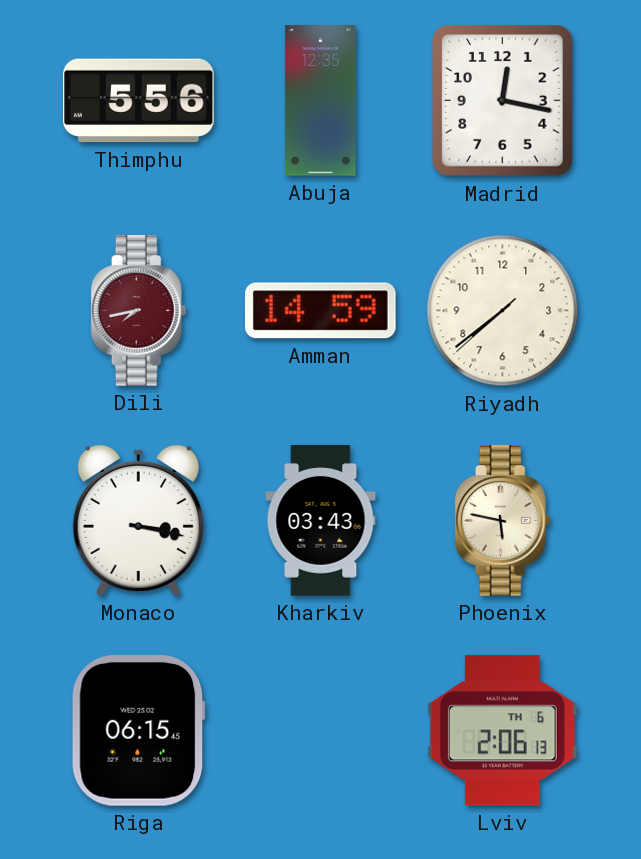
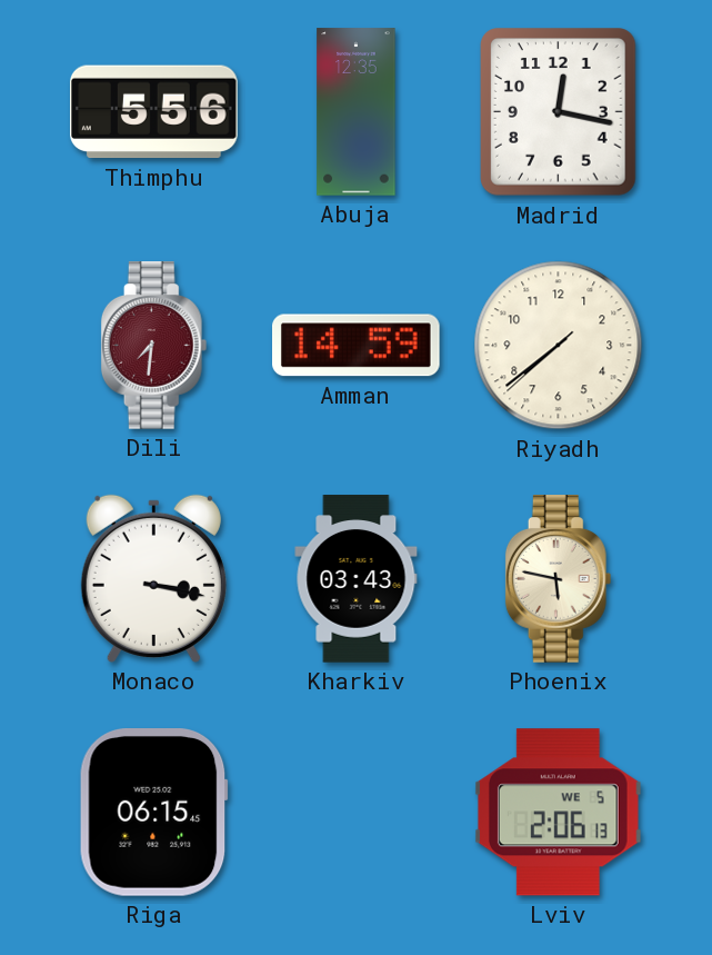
Dili: 7:43 -> 7:31 (154, 346)
Lviv date: TH 6 -> WE 5 (558, 813)
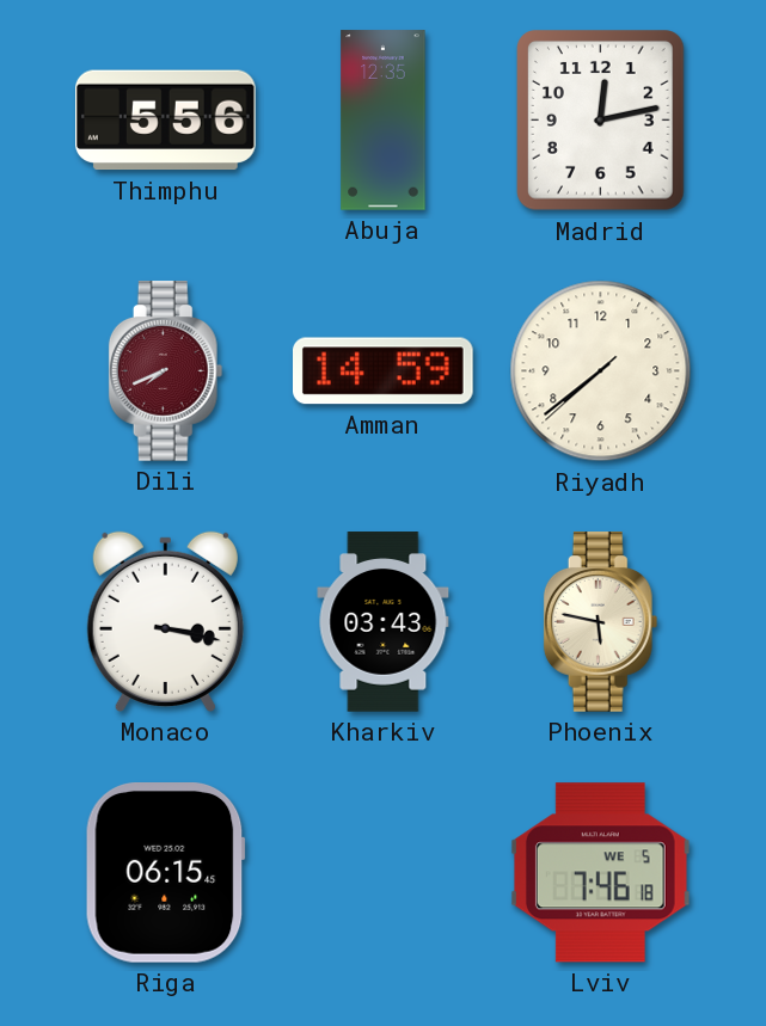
Madrid: 12:17 -> 12:13 (601, 121)
Dili: 7:31 -> 7:41 (166, 371)
Lviv: 2:06 -> 7:46 (600, 873)
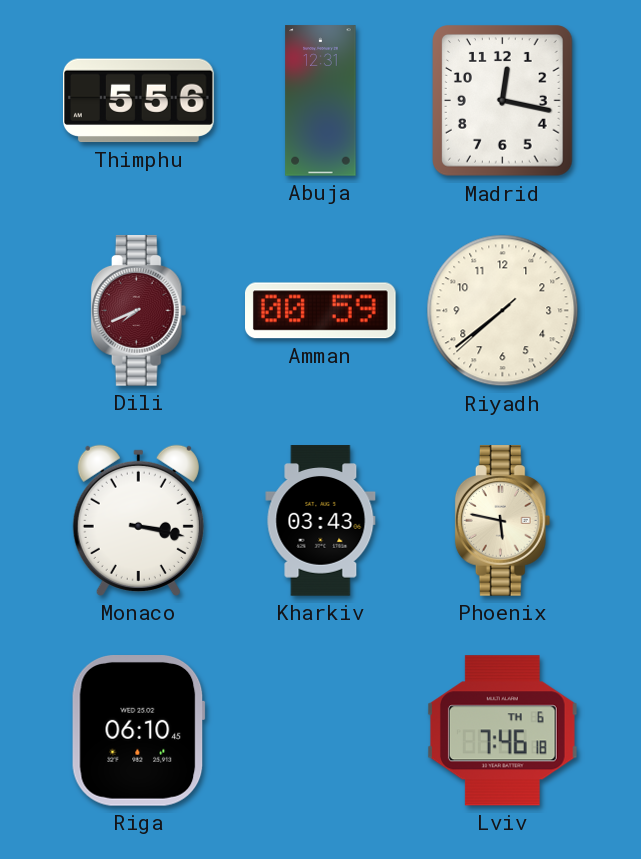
Abuja: 12:35 -> 12:31 (321, 101)
Madrid: 12:13 -> 12:17 (503, 101)
Amman: 14:59 -> 00:59 (321, 311)
Riga: 06:15 -> 06:10 (138, 731)
Lviv date: WE 5 -> TH 6 (502, 731)
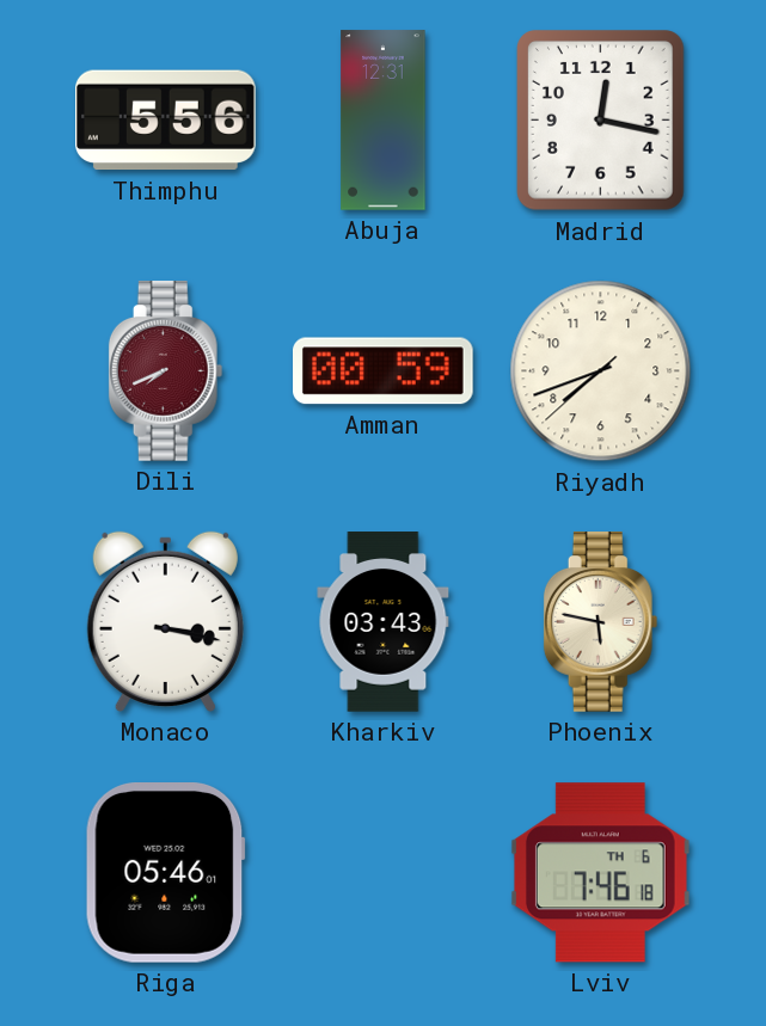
Riyadh: 7:38 -> 7:41 (601, 371)
Riga: 06:10 -> 05:46 (165, 873)
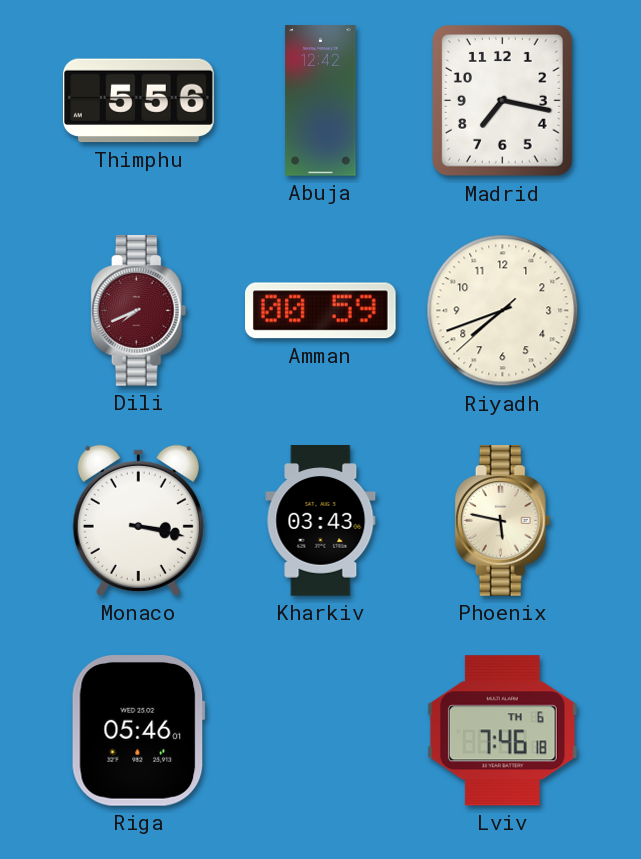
Abuja: 12:31 -> 12:42 (321, 101)
Madrid: 12:17 -> 7:17 (503, 101)
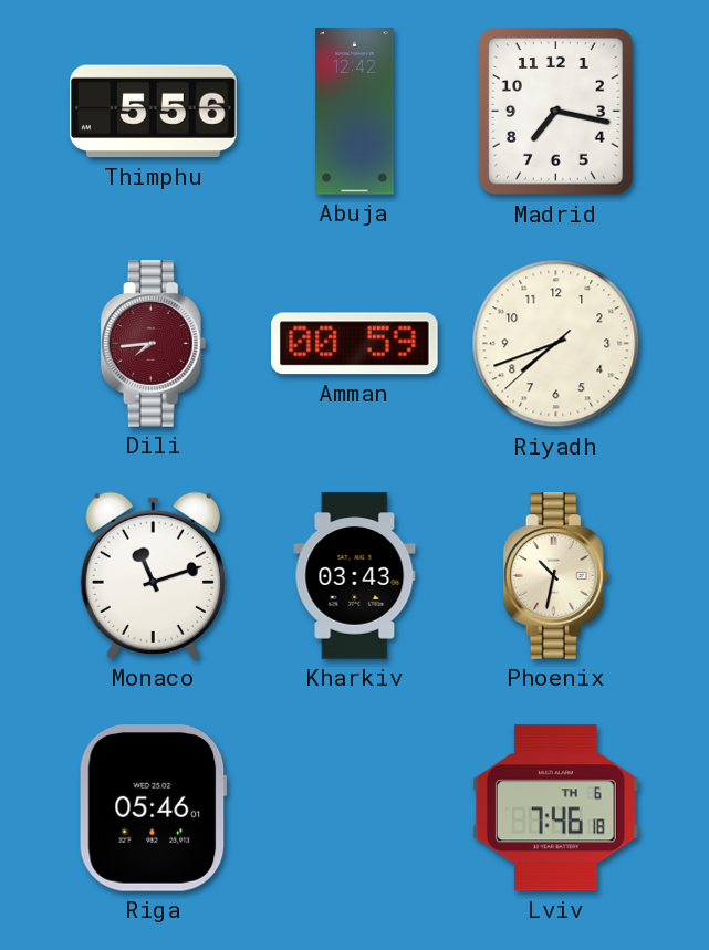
Dili: 7:41 -> 7:44 (154, 344)
Monaco: 3:17 -> 11:12 (153, 575)
Phoenix: 5:47 -> 10:32 (556, 576)
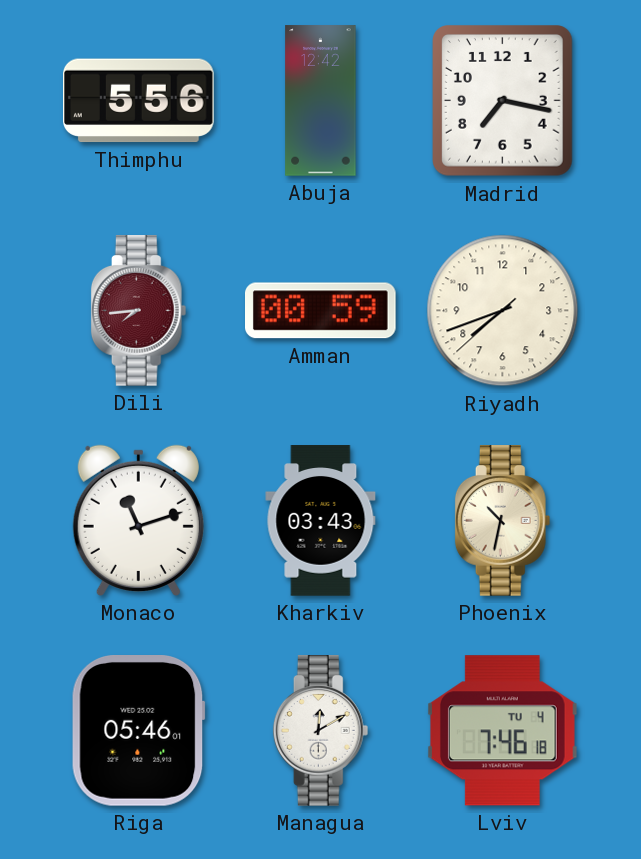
Managua: none -> 12:10 (321, 731)
Lviv date: TH 6 -> TU 4 (502, 731)
